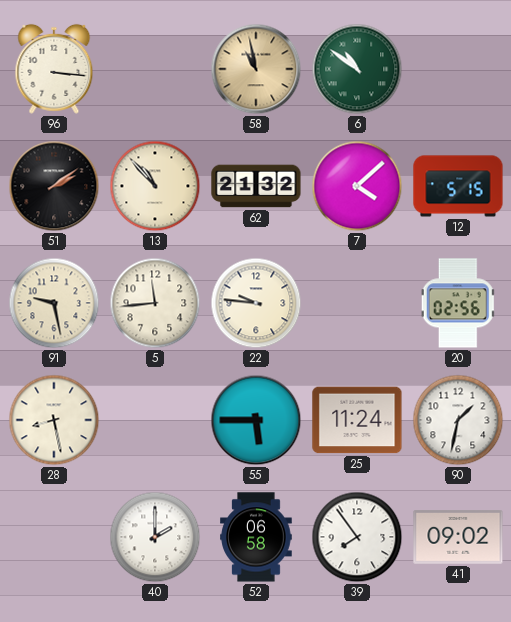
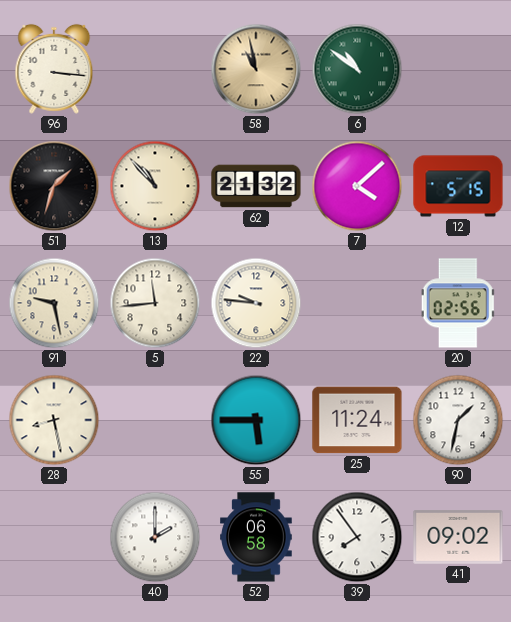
51: 2:09 -> 1:33 (54, 186)
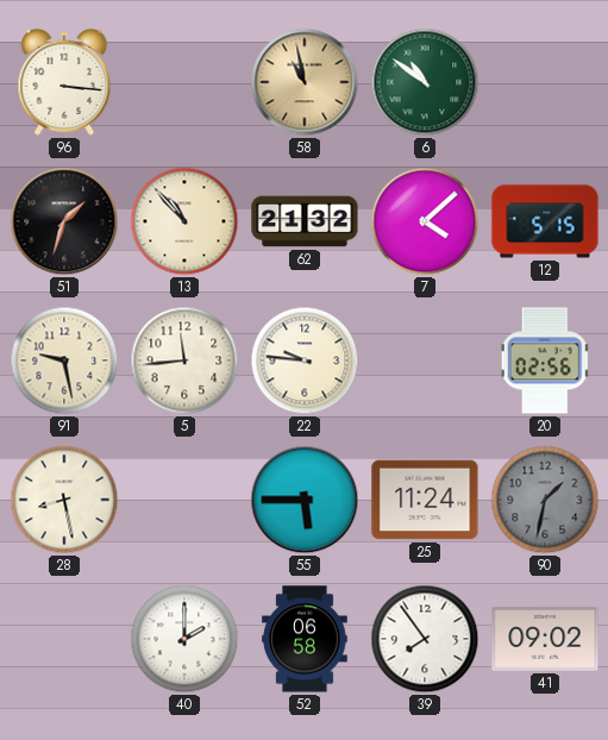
90 dial: white -> grey (545, 500)
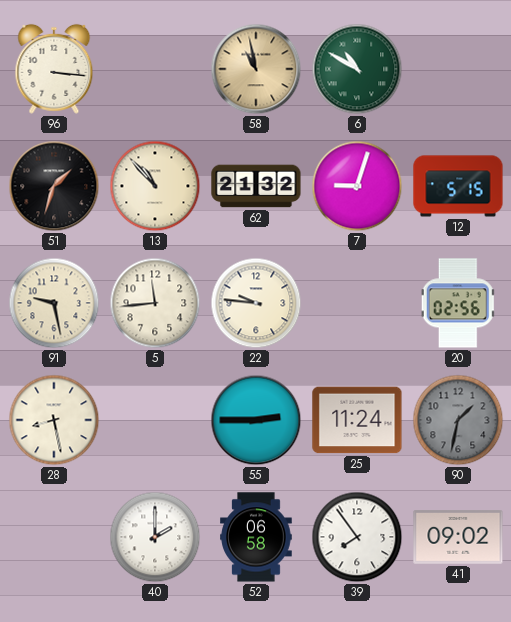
6: 10:51 -> 10:50 (357, 69)
7: 4:08 -> 9:03 (357, 186)
55: 5:45 -> 2:45 (256, 420)
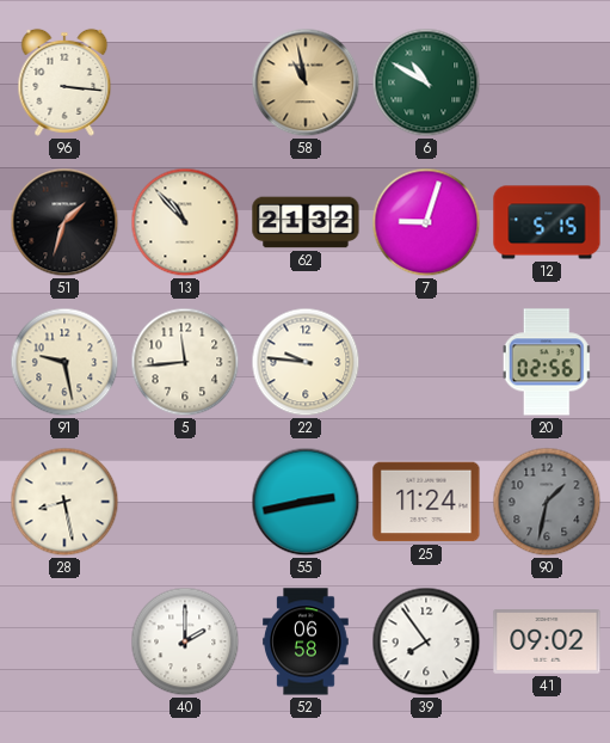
55: 2:45 -> 2:43 (306, 502)
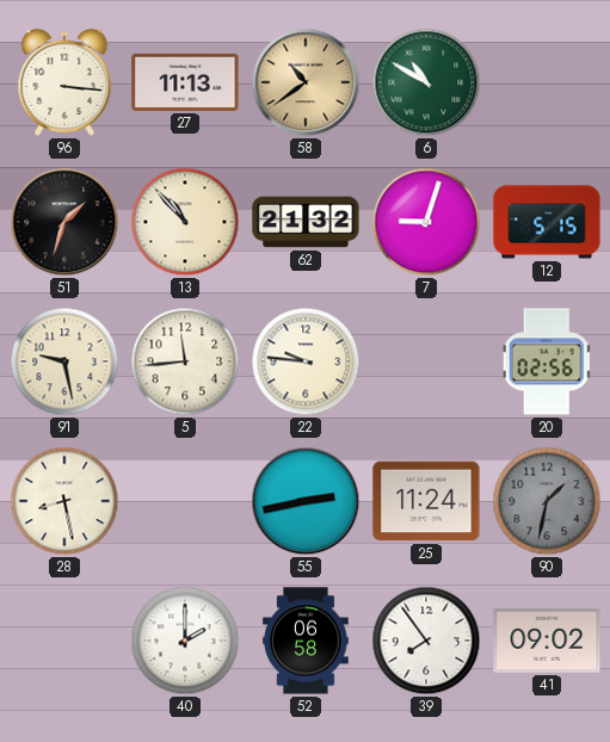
27: none -> 11:13 (185, 82)
58: 10:58 -> 10:39 (306, 82)
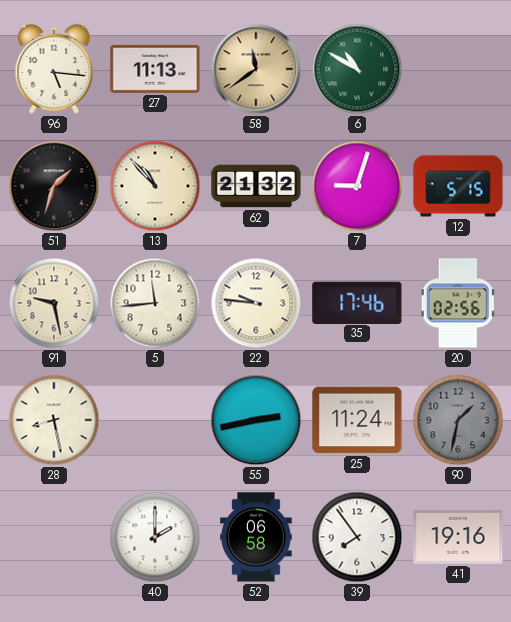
96: 3:16 -> 5:16 (54, 69)
58: 10:39 -> 11:39 (256, 69)
35: none -> 17:46 (357, 302)
41: 09:02 -> 19:16 (458, 538)
